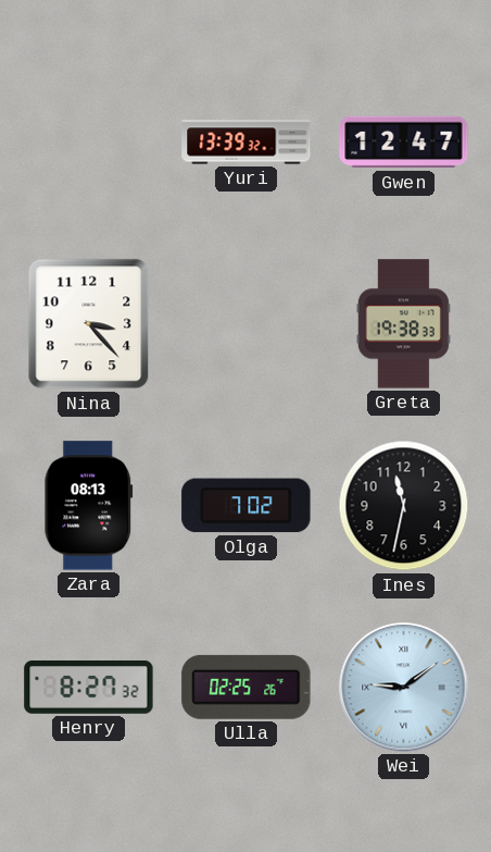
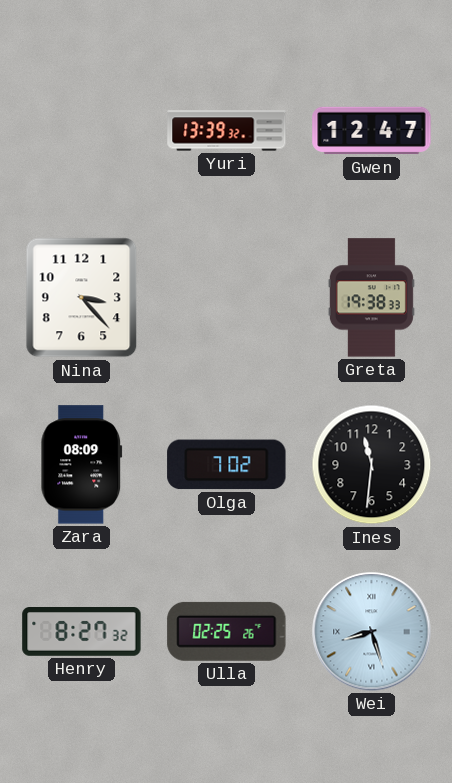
Zara: 08:13 -> 08:09 (82, 465)
Ines: 11:32 -> 11:31 (372, 465)
Wei: 9:09 -> 8:27 (372, 632)
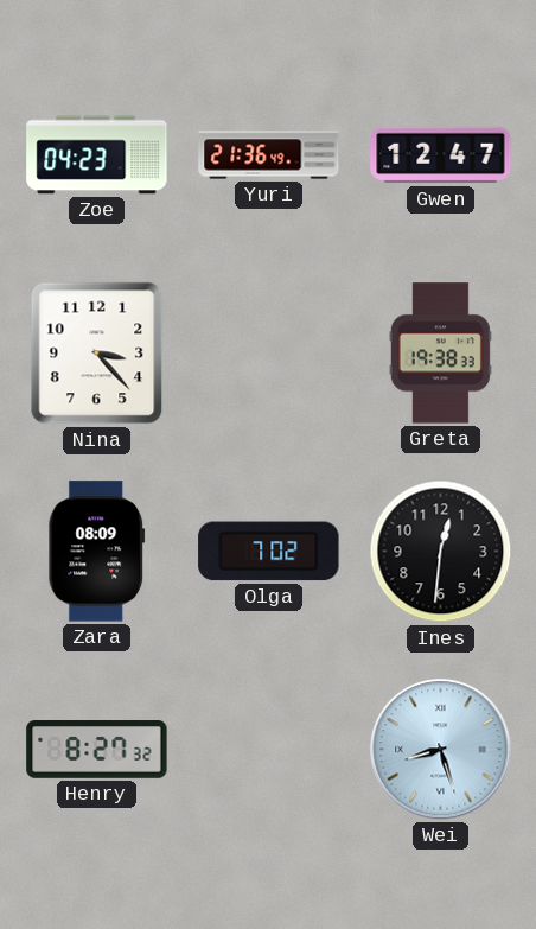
Zoe: none -> 04:23 (97, 155)
Yuri: 13:39 -> 21:36 (269, 155)
Ines: 11:31 -> 12:31 (441, 552)
Ulla: 02:25 -> none (227, 631)
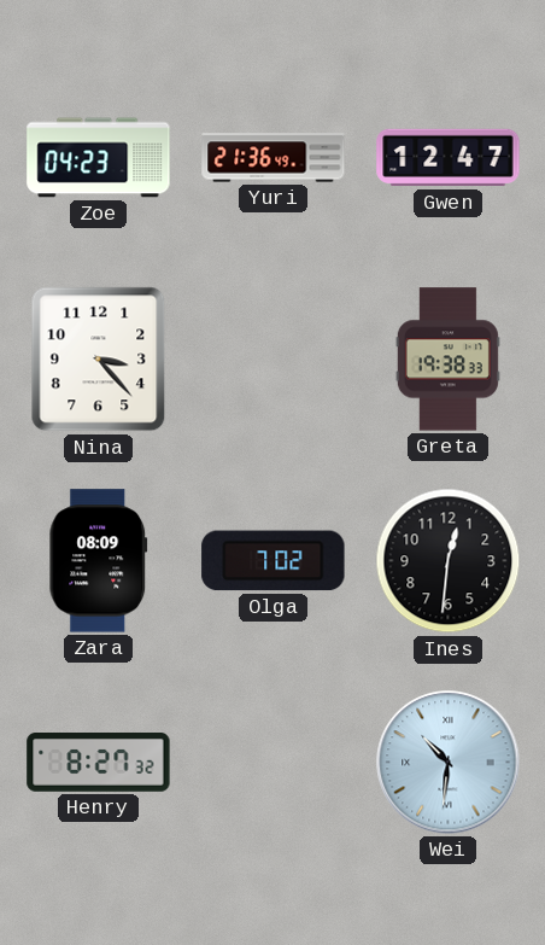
Wei: 8:27 -> 10:31 (449, 763)
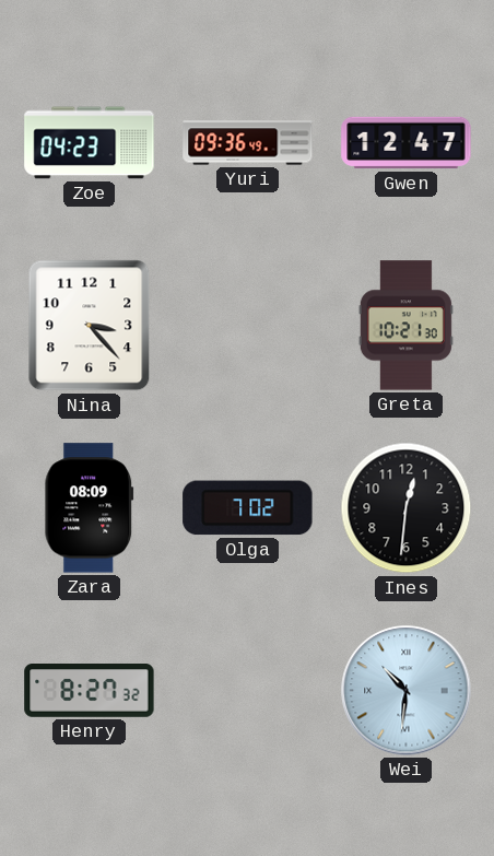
Yuri: 21:36 -> 09:36 (248, 143)
Greta: 19:38 -> 10:21 (405, 326)
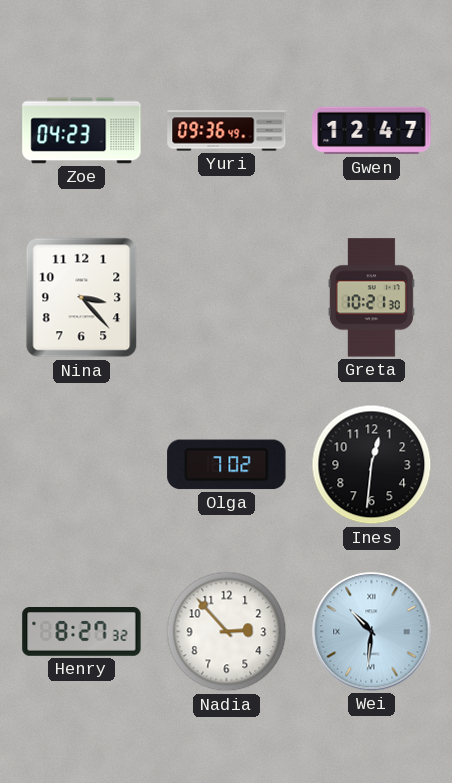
Zara: 08:09 -> none (90, 508)
Nadia: none -> 2:53 (227, 632)
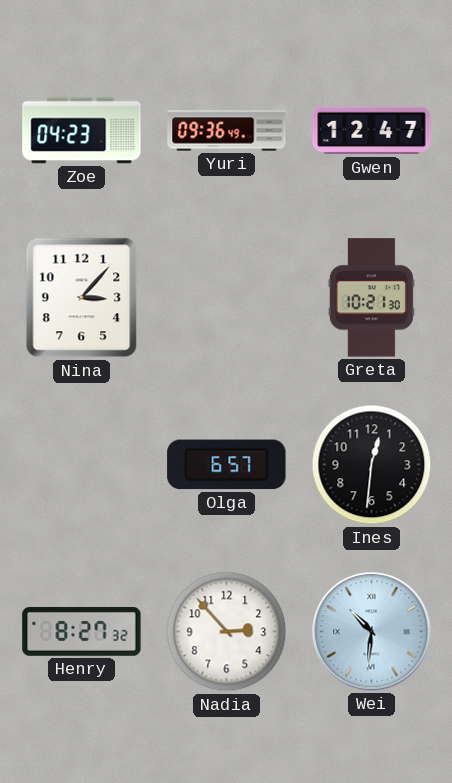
Nina: 3:23 -> 3:07 (82, 298)
Olga: 7:02 -> 6:57 (227, 465)
